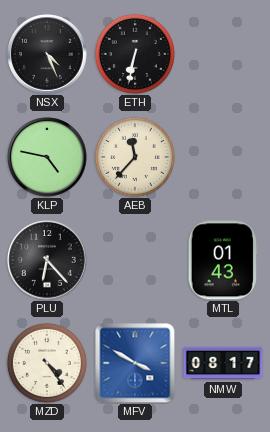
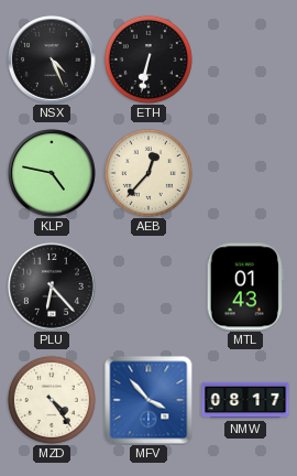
AEB: 11:37 -> 12:37 (148, 173)
MFV: 3:50 -> 3:53 (148, 400)
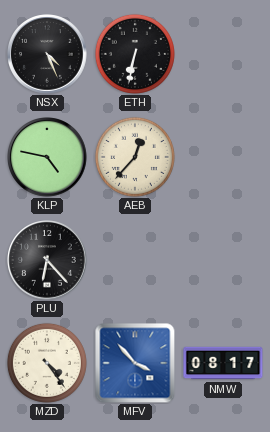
MTL: 01:43 -> none (245, 286)
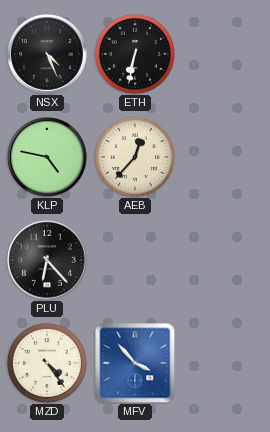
NMW: 08:17 -> none (223, 363)
